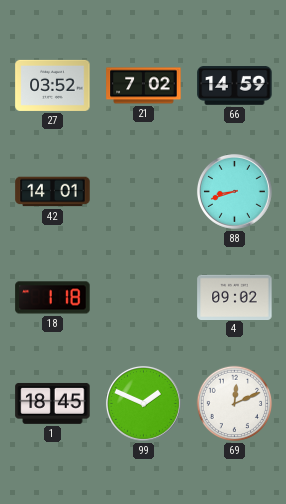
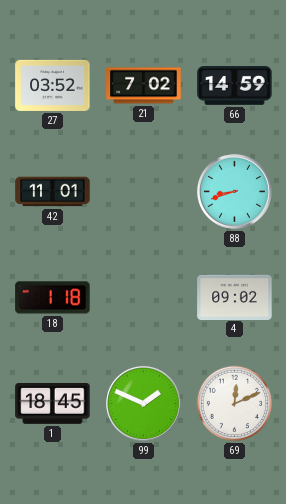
42: 14:01 -> 11:01 (53, 192)
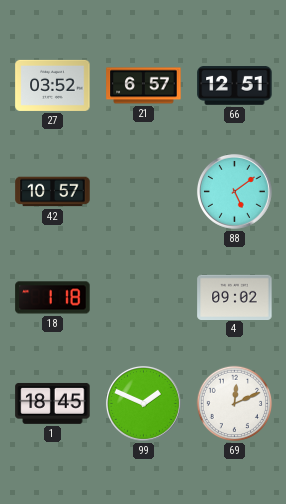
21: 7:02 -> 6:57 (144, 86)
66: 14:59 -> 12:51 (235, 86)
42: 11:01 -> 10:57 (53, 192)
88: 8:42 -> 5:09 (234, 191)
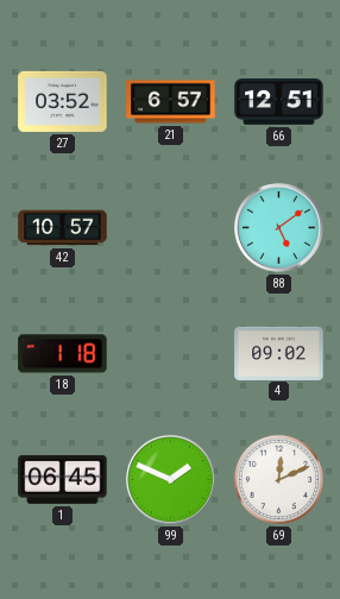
1: 18:45 -> 06:45 (63, 479)
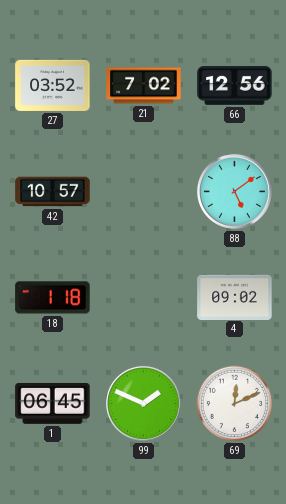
21: 6:57 -> 7:02 (144, 86)
66: 12:51 -> 12:56 (235, 86)
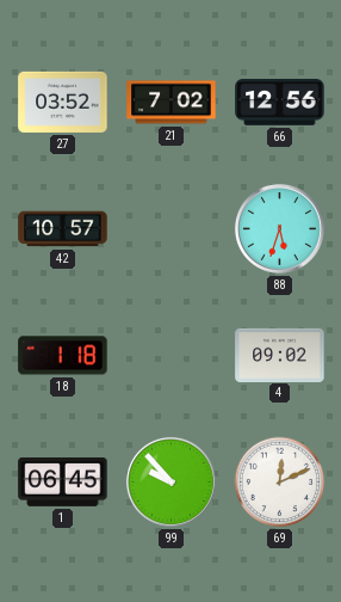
88: 5:09 -> 5:33 (279, 228)
99: 1:49 -> 9:53 (170, 481)
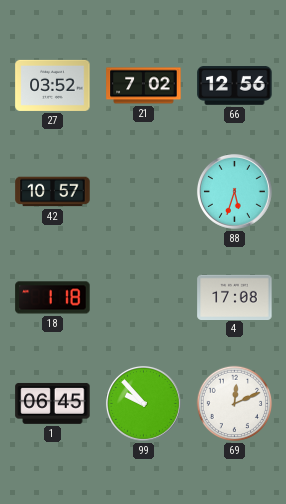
4: 09:02 -> 17:08 (235, 297)
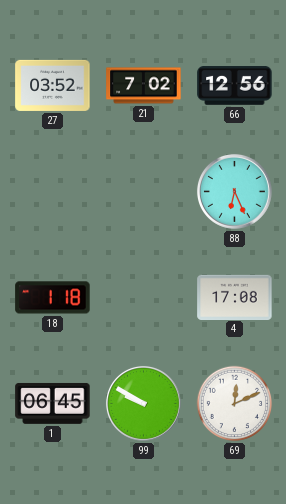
42: 10:57 -> none (53, 192)
88: 5:33 -> 6:26 (234, 191)
99: 9:53 -> 9:50 (143, 403)
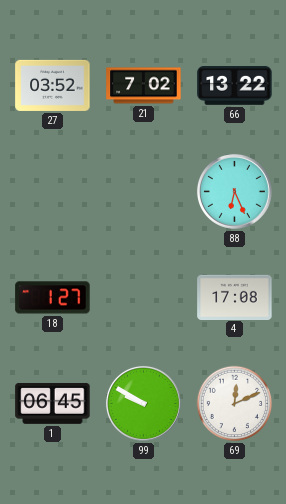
66: 12:56 -> 13:22 (235, 86)
18: 1:18 -> 1:27 (53, 298)
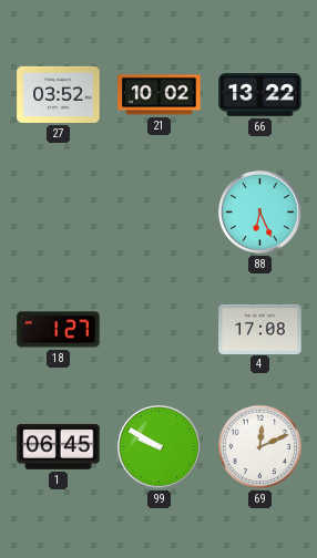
21: 7:02 -> 10:02 (160, 95)
